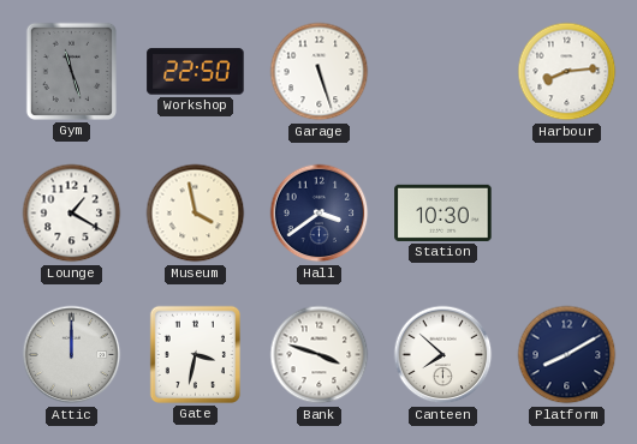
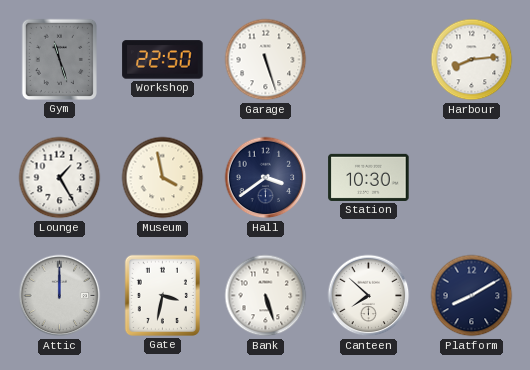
Lounge: 1:20 -> 1:25 (60, 178)
Bank: 3:48 -> 5:27 (266, 296)
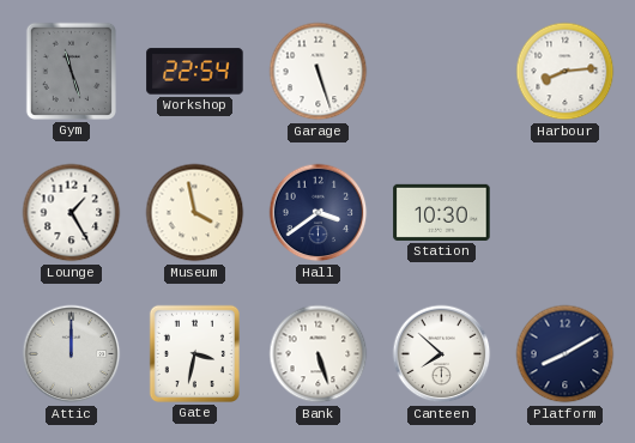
Workshop: 22:50 -> 22:54 (195, 72)
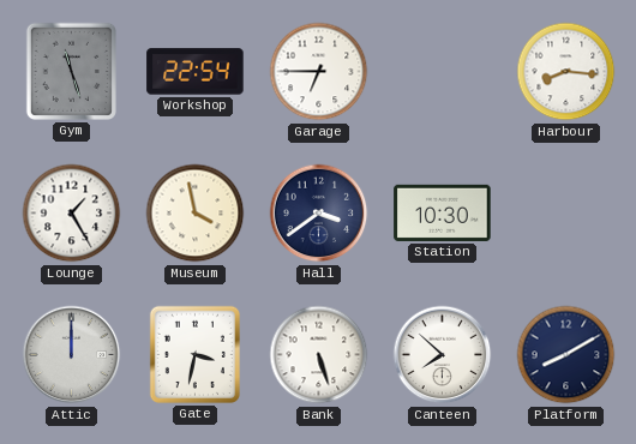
Garage: 5:27 -> 6:45 (319, 72)
Harbour: 8:14 -> 8:16 (566, 72)
